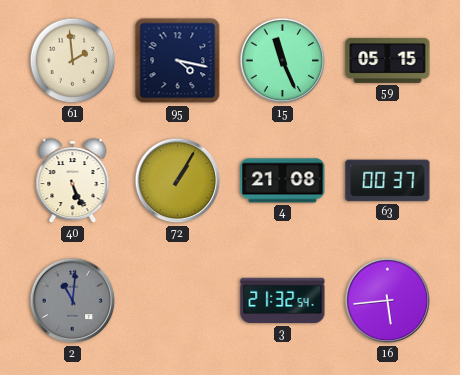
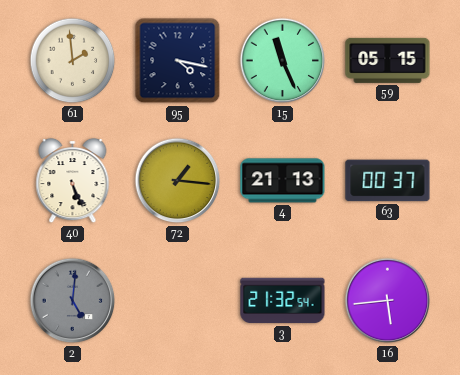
72: 1:05 -> 1:16 (178, 181)
4: 21:08 -> 21:13 (283, 181)
2: 11:01 -> 5:01 (73, 301)
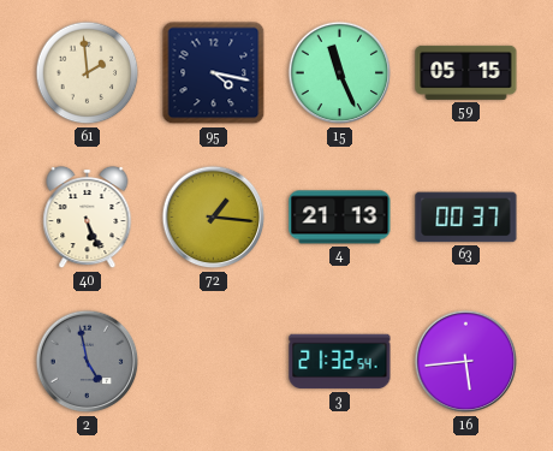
2: 5:01 -> 4:58 (88, 362)
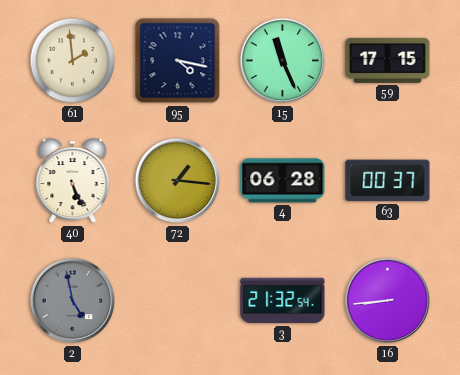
59: 05:15 -> 17:15 (388, 60)
4: 21:13 -> 06:28 (283, 181)
16: 5:44 -> 8:44 (388, 301)
